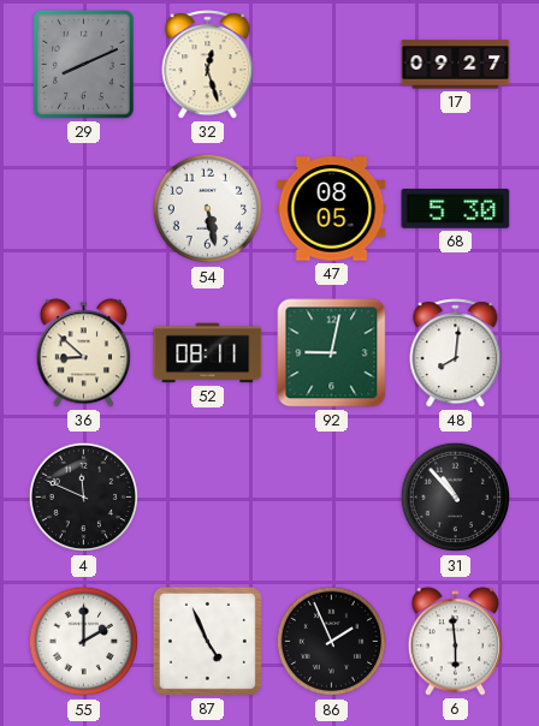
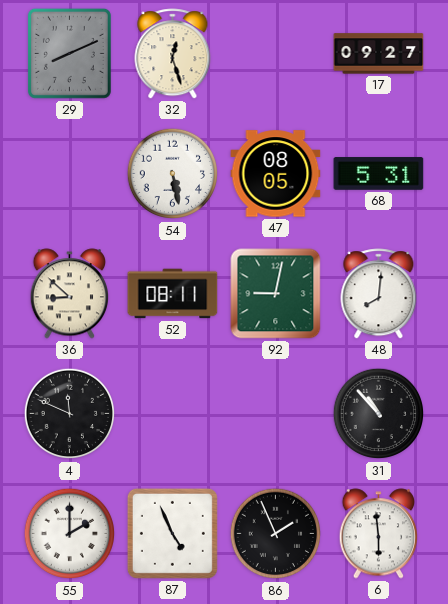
68: 5:30 -> 5:31 (379, 174)
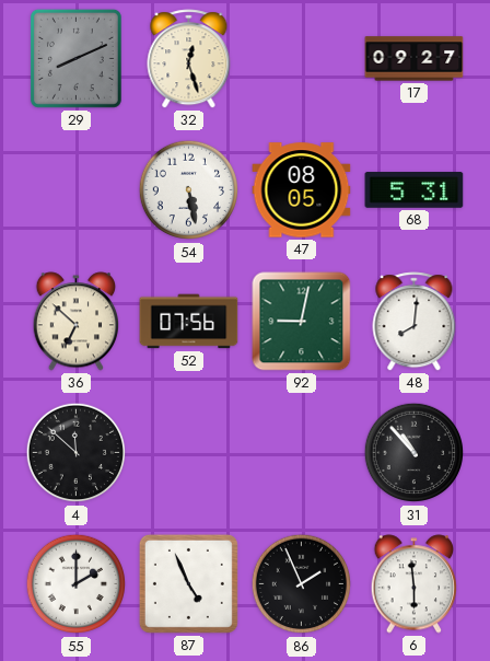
36: 8:52 -> 6:52 (77, 322)
52: 08:11 -> 07:56 (189, 322)
4: 11:49 -> 11:52 (77, 453)
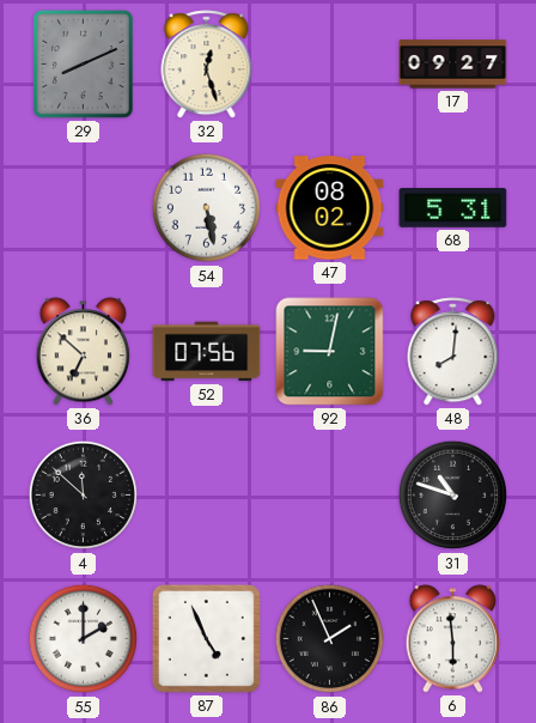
47: 08:05 -> 08:02 (330, 208)
31: 10:53 -> 10:48 (453, 496)
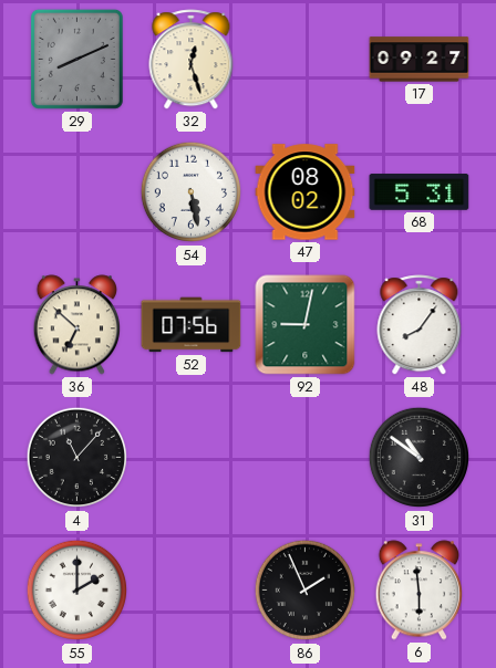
48: 8:01 -> 8:06 (420, 325)
4: 11:52 -> 11:07 (77, 458)
31: 10:48 -> 10:51 (420, 458)
87: 4:56 -> none (206, 638)
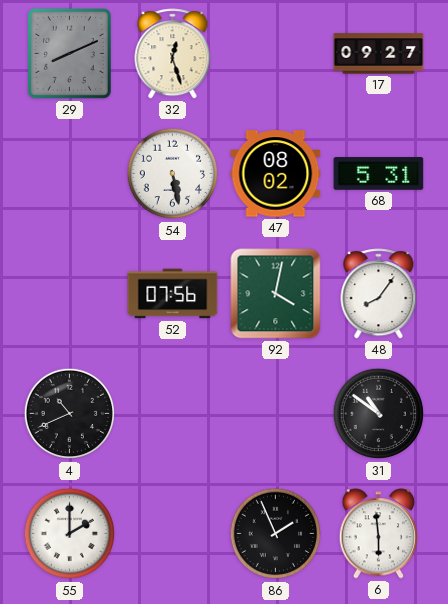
36: 6:52 -> none (77, 325)
92: 9:02 -> 4:02 (276, 294)
4: 11:07 -> 10:41 (70, 414)
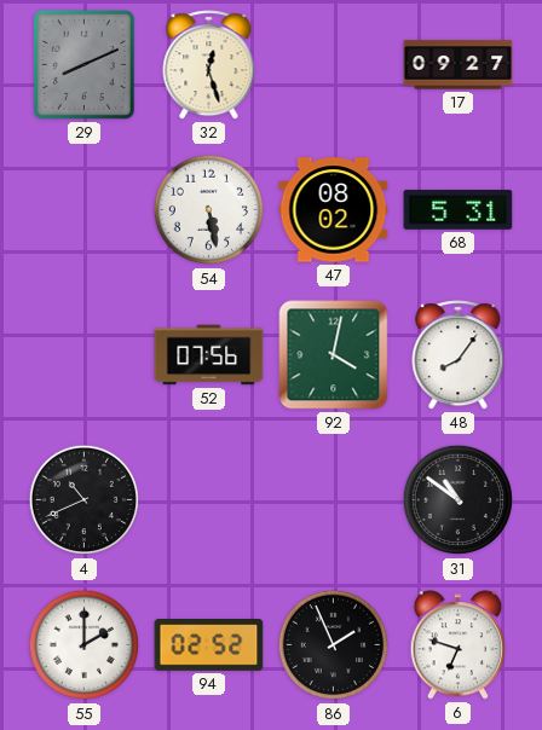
94: none -> 02:52 (209, 645)
6: 5:59 -> 6:48 (459, 645)
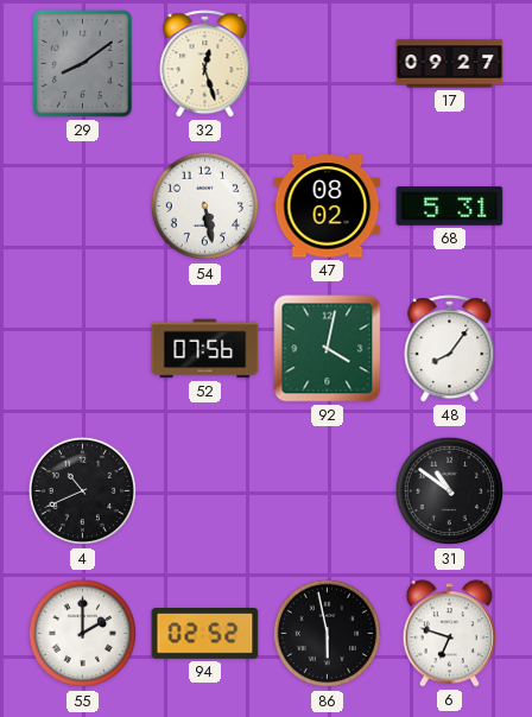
29: 8:11 -> 8:09 (82, 63)
86: 1:56 -> 5:58 (328, 634)
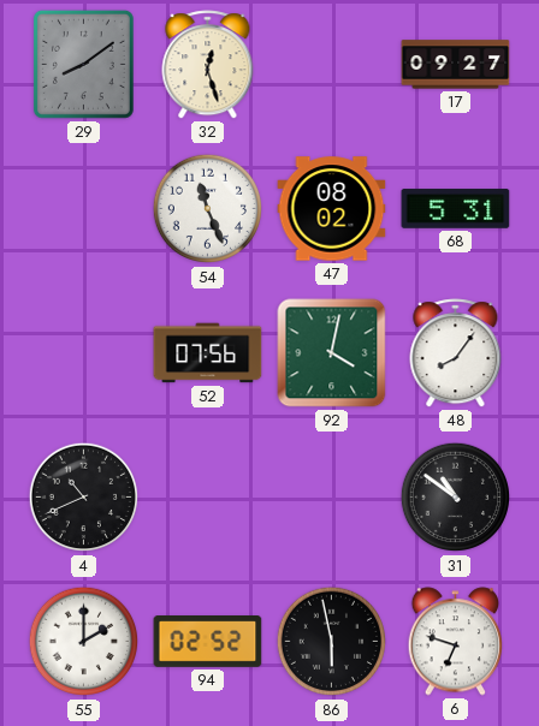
54: 5:28 -> 11:26 (208, 209)
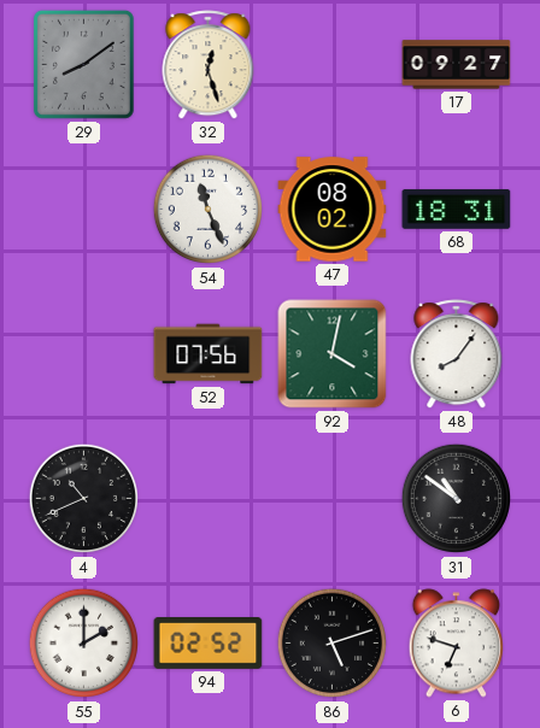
68: 5:31 -> 18:31 (457, 210)
86: 5:58 -> 5:12 (333, 644)
